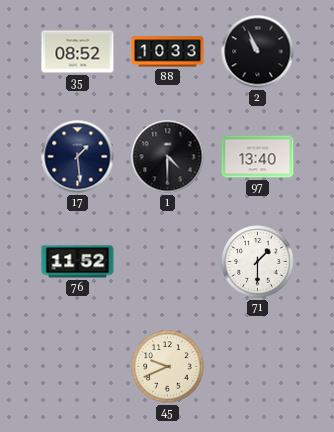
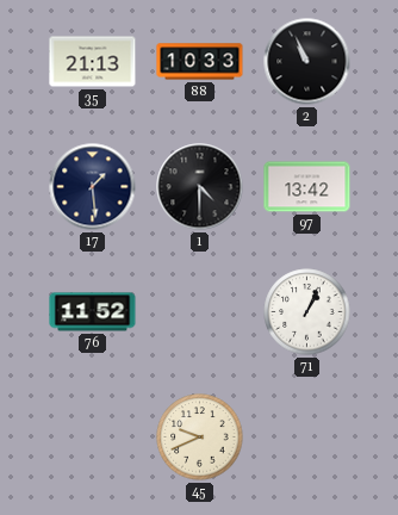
35: 08:52 -> 21:13 (93, 62)
97: 13:40 -> 13:42 (307, 187)
71: 1:30 -> 1:04 (307, 312)
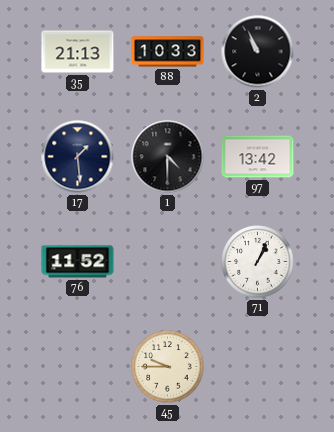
45: 9:41 -> 9:45 (168, 367)
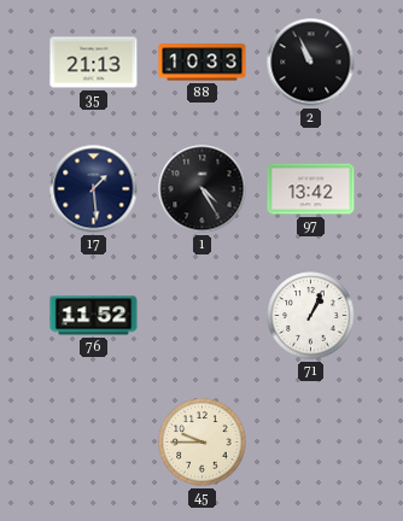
1: 4:30 -> 4:25 (203, 189)
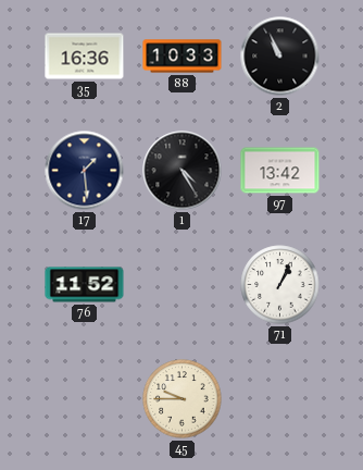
35: 21:13 -> 16:36 (85, 57)
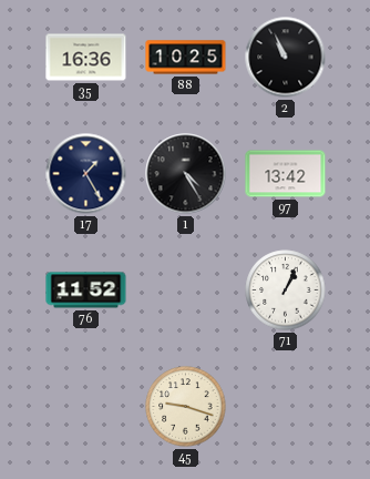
88: 10:33 -> 10:25 (186, 58)
17: 1:29 -> 1:25 (86, 174)
45: 9:45 -> 9:18 (186, 407)
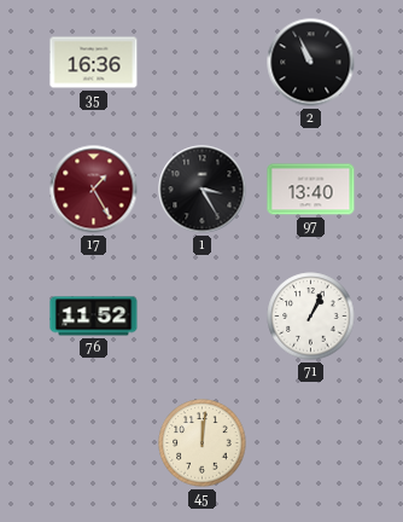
88: 10:25 -> none (186, 58)
17 dial: navy -> burgundy (94, 190)
1: 4:25 -> 3:25 (203, 190)
97: 13:42 -> 13:40 (311, 190)
45: 9:18 -> 12:01 (203, 443)
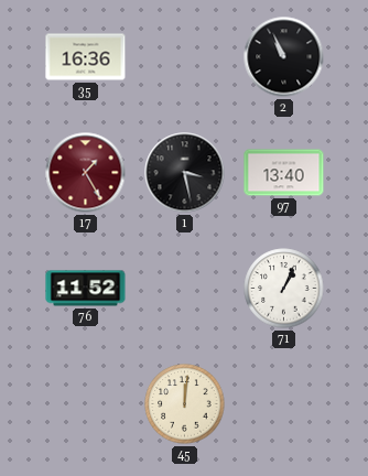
1: 3:25 -> 3:28 (185, 173)
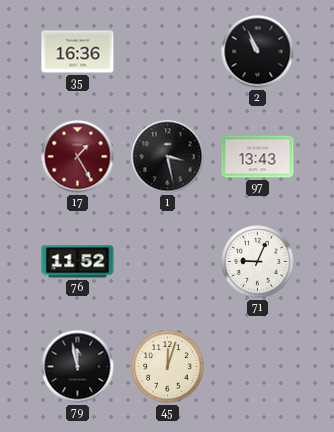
97: 13:40 -> 13:43 (258, 157)
71: 1:04 -> 9:04 (258, 262)
79: none -> 11:58 (78, 367)
45: 12:01 -> 12:03 (168, 367)
